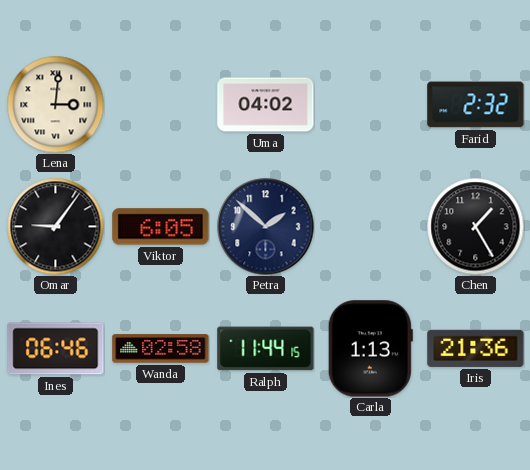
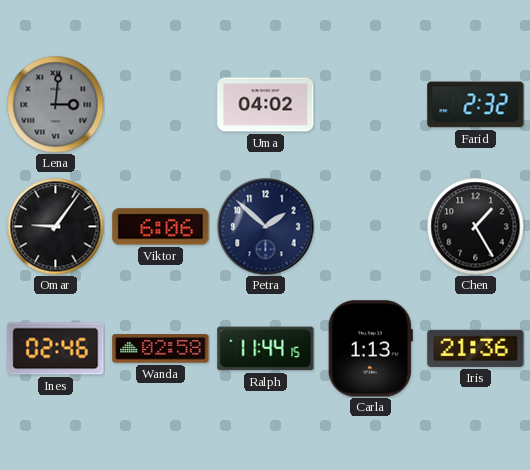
Lena dial: cream -> grey (55, 104)
Viktor: 6:05 -> 6:06 (161, 227)
Ines: 06:46 -> 02:46 (56, 349)
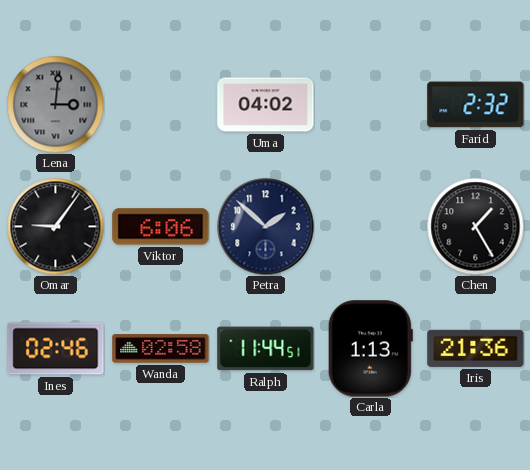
Ralph: 11:44:15 -> 11:44:51 (266, 349)
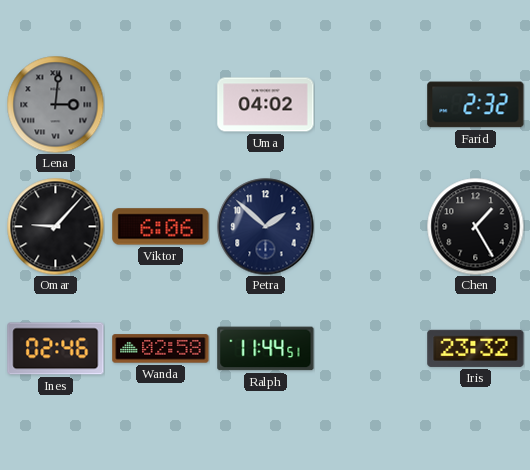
Omar: 9:06 -> 9:07 (55, 226)
Carla: 1:13 -> none (370, 349)
Iris: 21:36 -> 23:32 (476, 348)
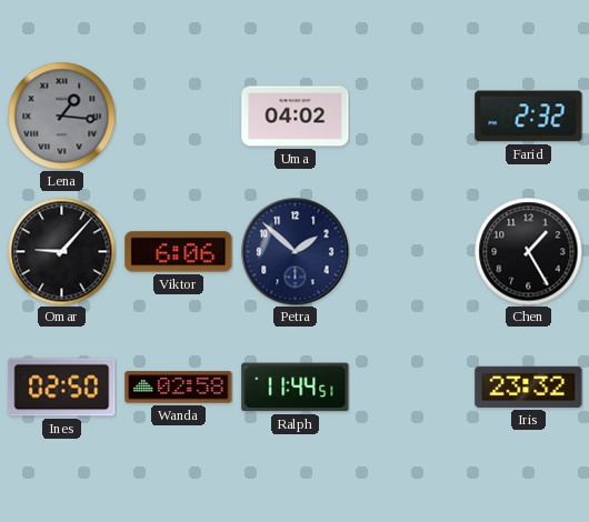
Lena: 3:01 -> 1:16 (61, 116)
Ines: 02:46 -> 02:50 (62, 388)
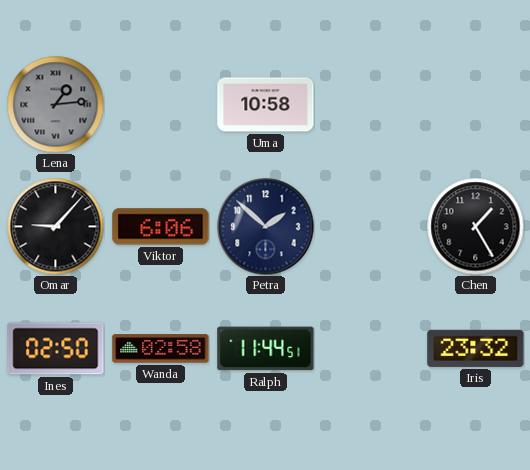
Lena: 1:16 -> 1:14 (55, 104)
Uma: 04:02 -> 10:58 (266, 105)
Farid: 2:32 -> none (529, 117)
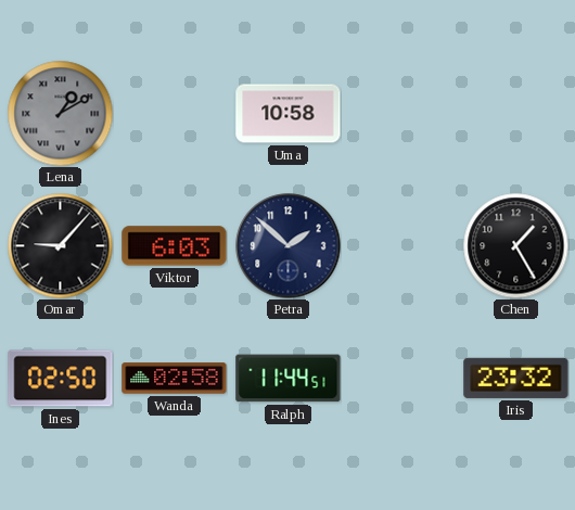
Lena: 1:14 -> 1:10 (60, 113)
Viktor: 6:06 -> 6:03 (175, 246)
